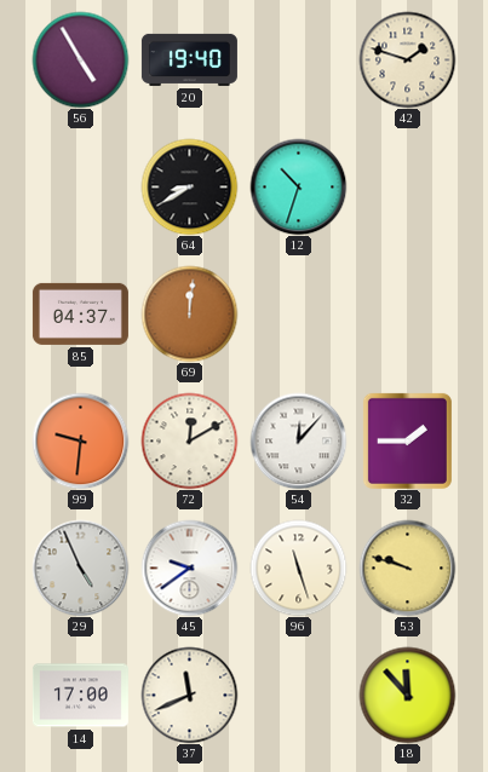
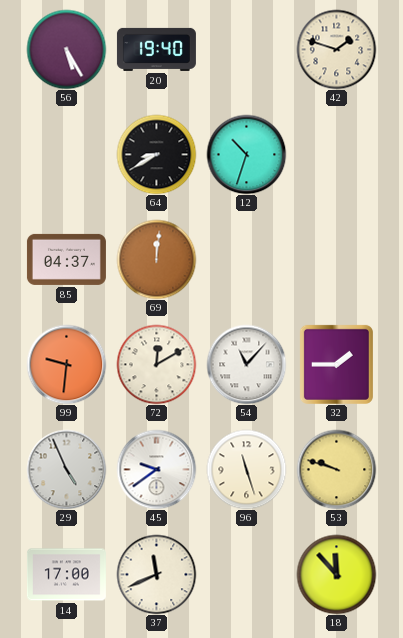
56: 4:55 -> 5:25 (66, 49)
54: 12:07 -> 11:07 (246, 364)
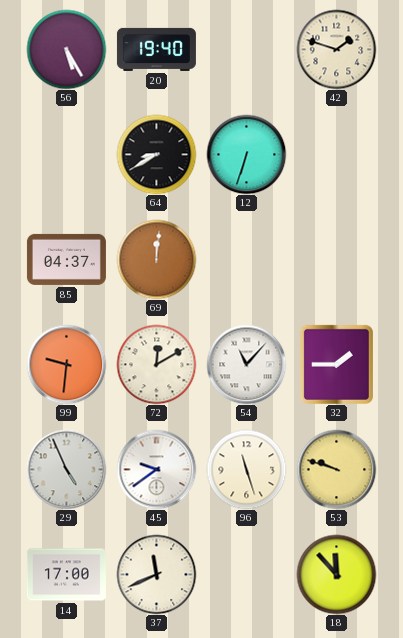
12: 10:33 -> 6:33 (246, 154)
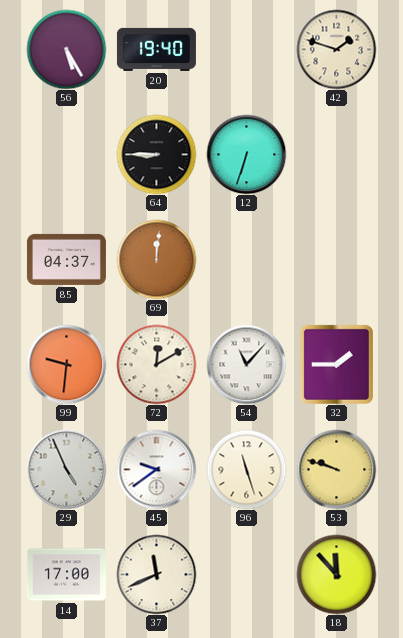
64: 8:40 -> 8:45 (156, 154)
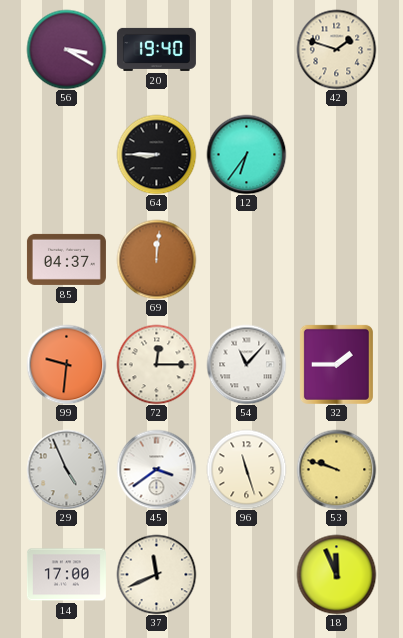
56: 5:25 -> 3:20 (66, 49)
12: 6:33 -> 6:36 (246, 154)
72: 12:10 -> 12:15 (156, 364)
45: 9:39 -> 3:39 (156, 469)
18: 11:53 -> 11:56 (336, 574)
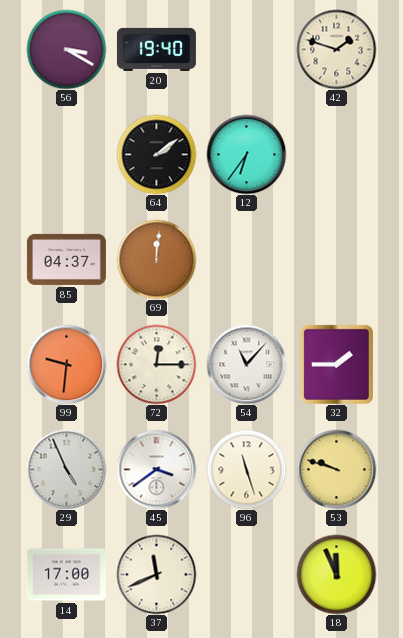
64: 8:45 -> 2:09 (156, 154)
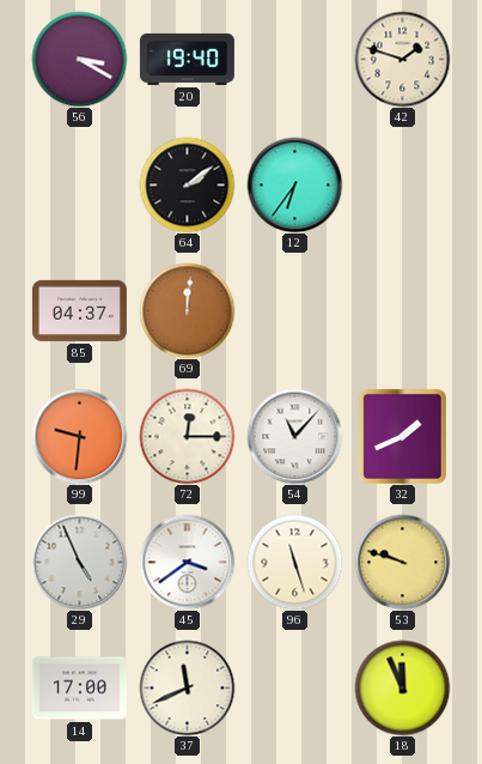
32: 1:45 -> 1:41 (402, 436)
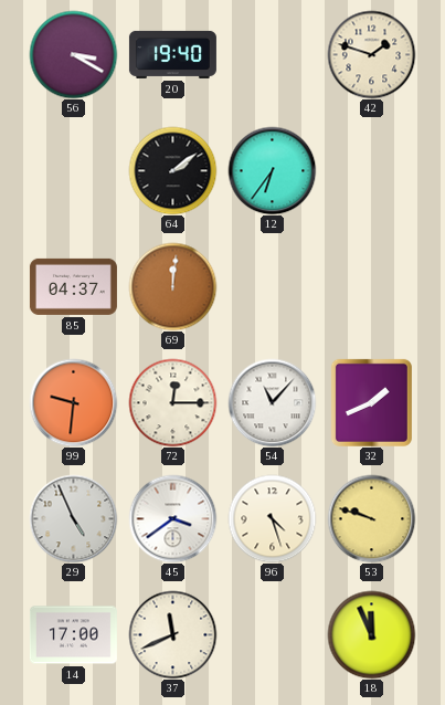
96: 11:27 -> 4:27 (272, 518)
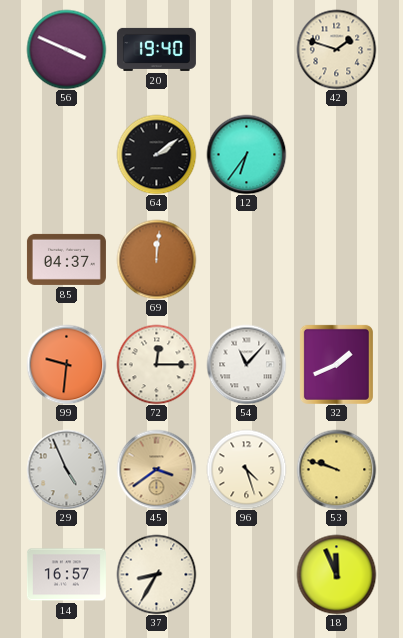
56: 3:20 -> 3:49 (66, 49)
45 dial: white -> champagne (156, 469)
14: 17:00 -> 16:57 (66, 575)
37: 11:41 -> 8:35 (156, 574)
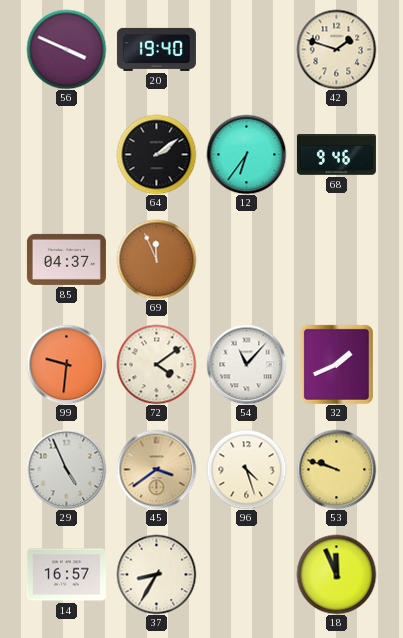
68: none -> 9:46 (336, 155)
69: 12:01 -> 11:56 (156, 259)
72: 12:15 -> 4:09 (156, 364)
